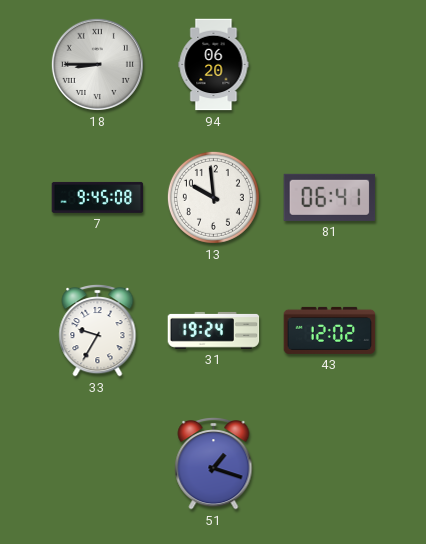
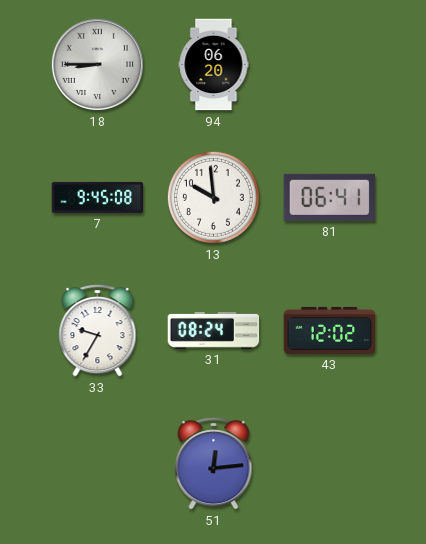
31: 19:24 -> 08:24 (214, 330)
51: 1:18 -> 12:14 (214, 463)
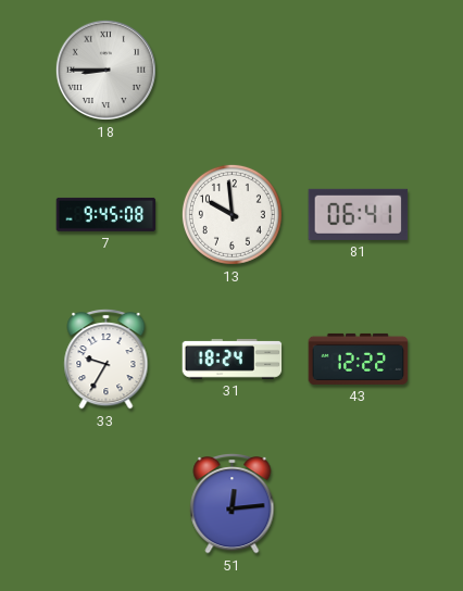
94: 06:20 -> none (214, 65)
31: 08:24 -> 18:24 (233, 359)
43: 12:02 -> 12:22 (359, 359)
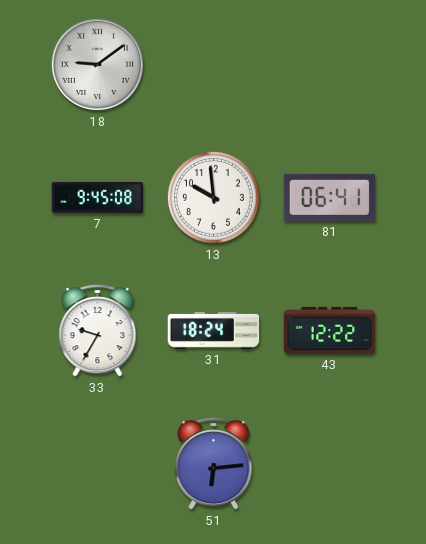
18: 8:45 -> 9:09 (97, 64)
51: 12:14 -> 6:14 (214, 463)
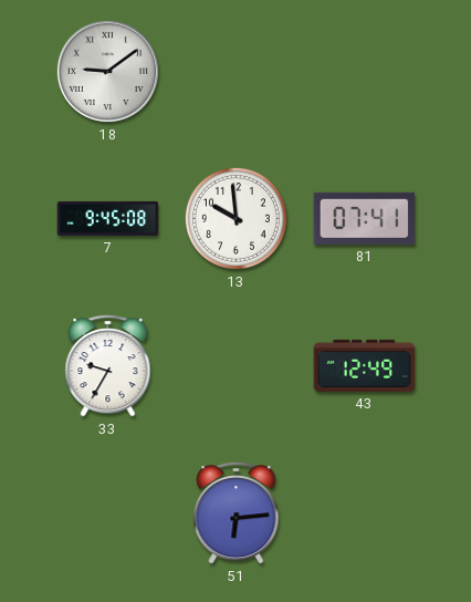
81: 06:41 -> 07:41 (365, 218)
31: 18:24 -> none (214, 330)
43: 12:22 -> 12:49 (365, 365)
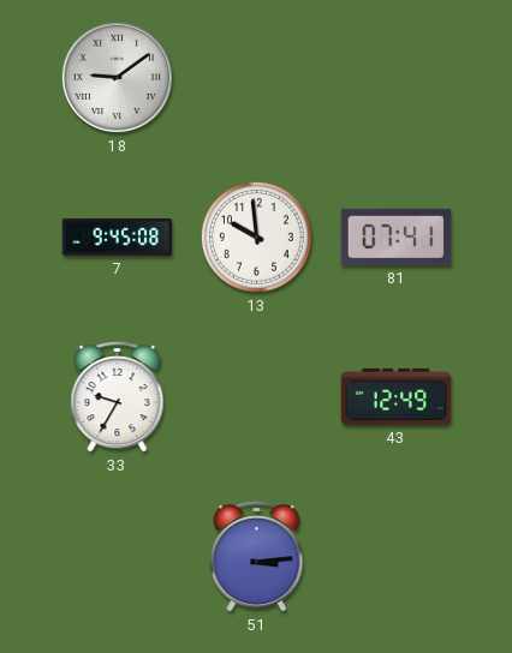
51: 6:14 -> 3:14 (257, 556)
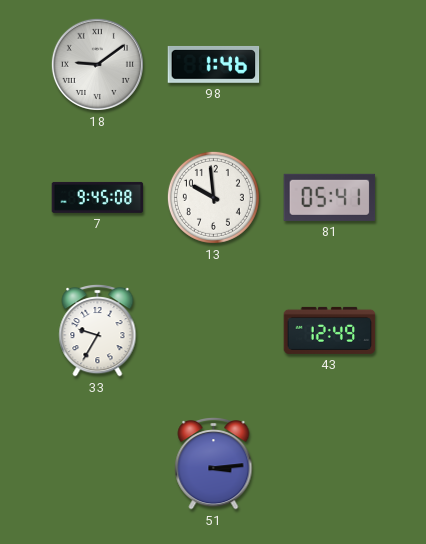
98: none -> 1:46 (214, 64)
81: 07:41 -> 05:41 (330, 197)
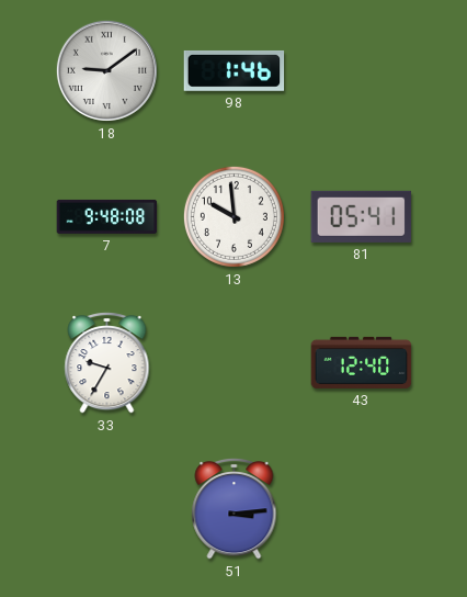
7: 9:45 -> 9:48 (107, 216)
43: 12:49 -> 12:40 (362, 362)
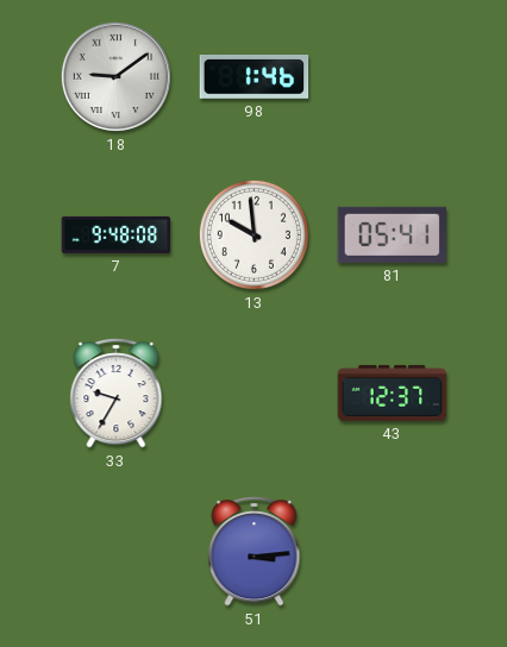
43: 12:40 -> 12:37 (393, 392)
